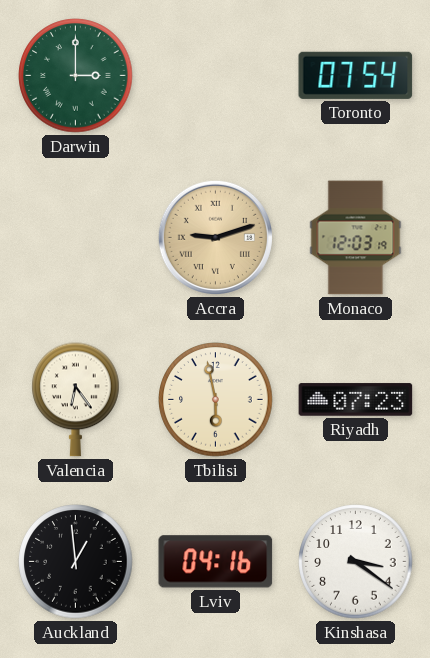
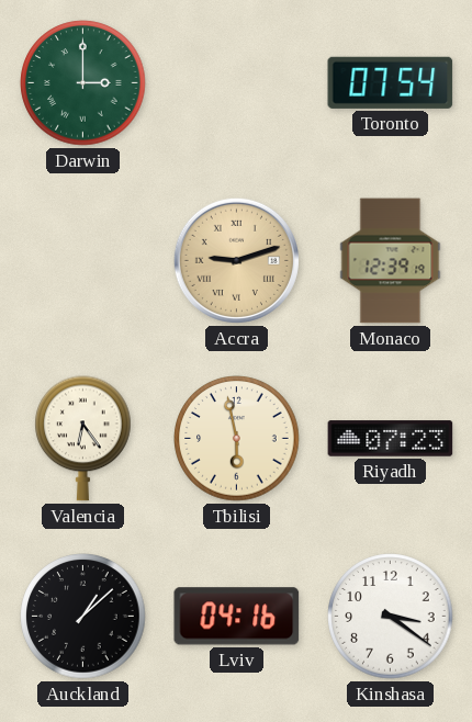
Monaco: 12:03 -> 12:39 (391, 261)
Auckland: 12:59 -> 1:08 (83, 617)
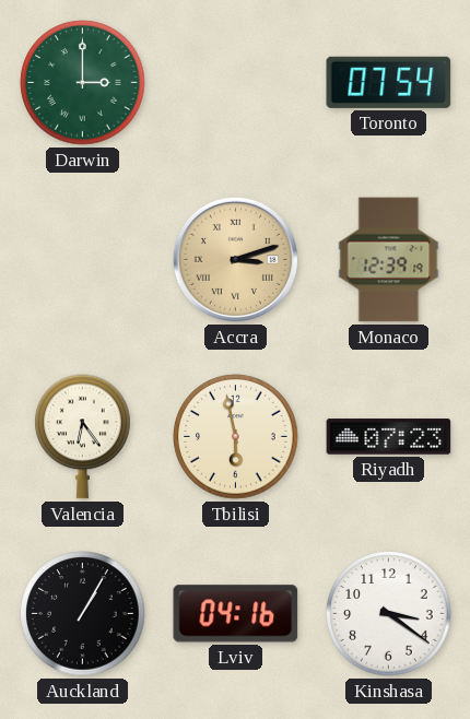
Accra: 9:12 -> 3:12 (235, 259)
Auckland: 1:08 -> 1:05 (83, 614)
